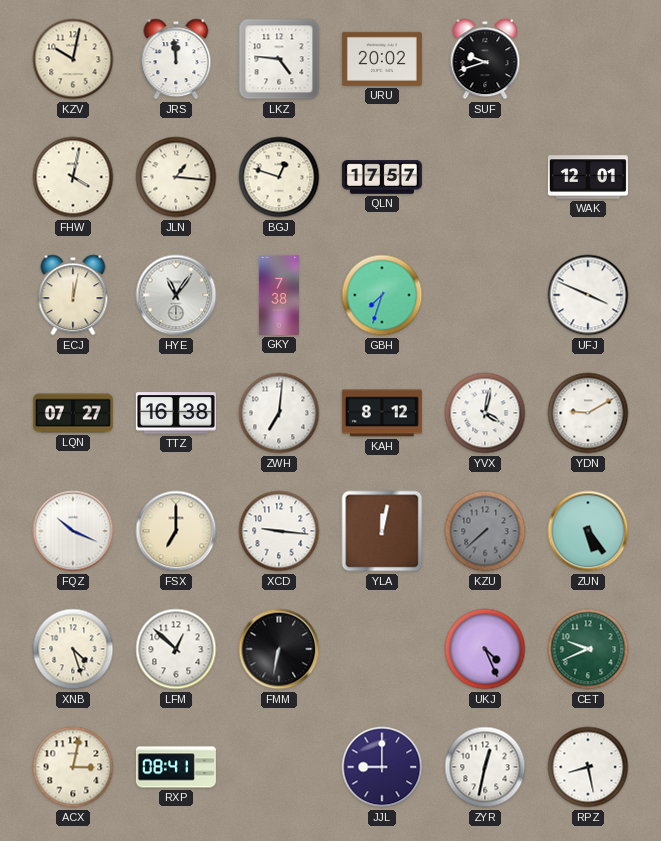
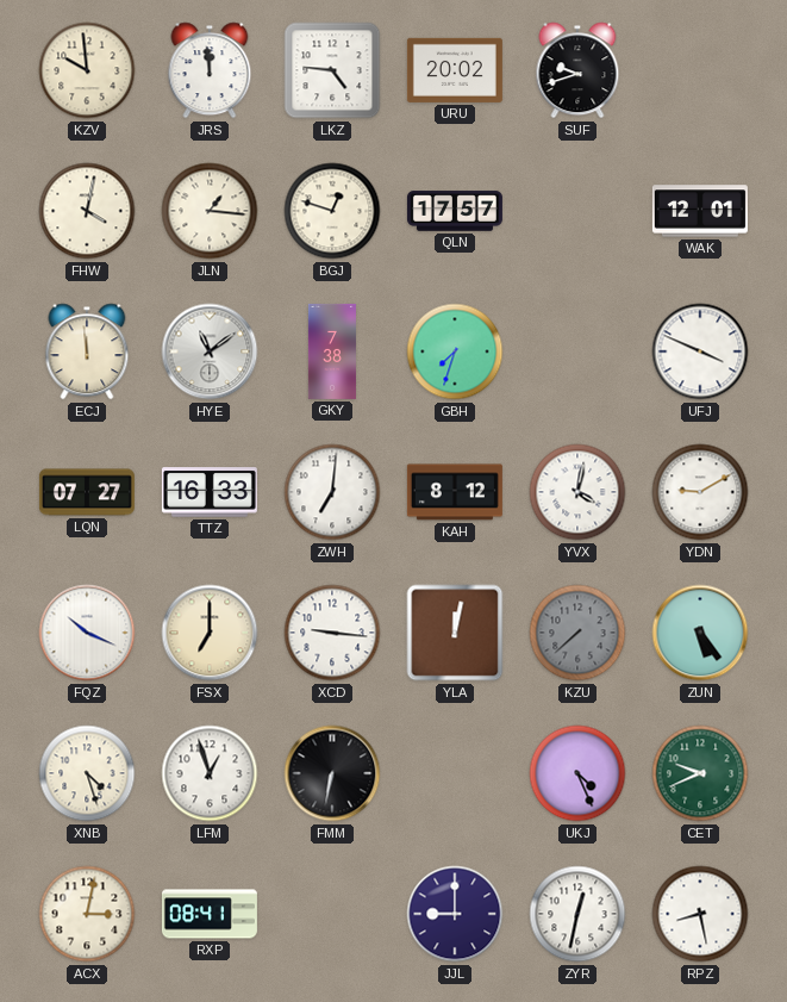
KZV: 10:02 -> 9:59 (87, 70)
ECJ: 12:02 -> 11:59 (87, 351)
HYE: 11:06 -> 11:09 (210, 351)
TTZ: 16:38 -> 16:33 (210, 492)
LFM: 12:52 -> 12:57 (210, 773)
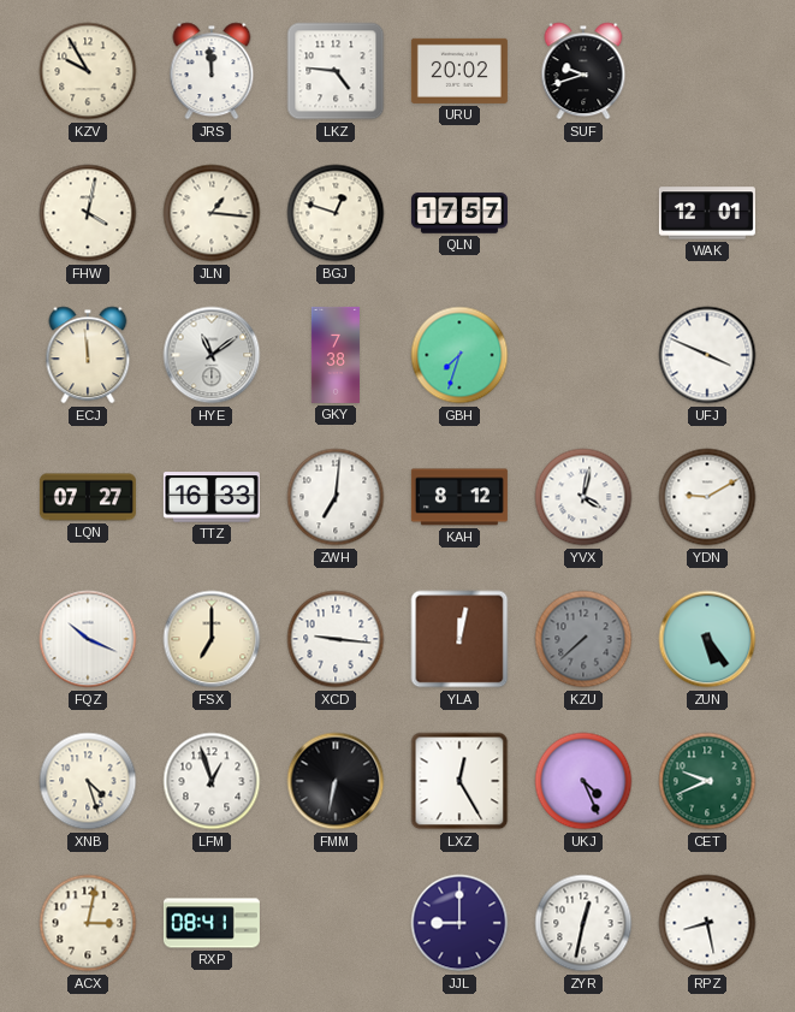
KZV: 9:59 -> 9:55 (88, 71)
LXZ: none -> 12:25 (459, 781)
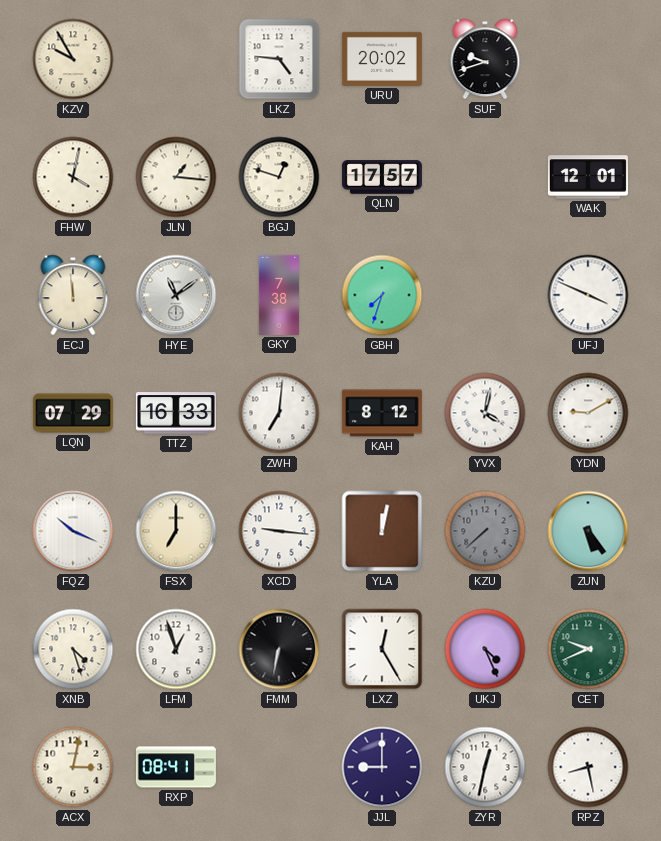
JRS: 11:59 -> none (212, 71)
LQN: 07:27 -> 07:29 (73, 413)
